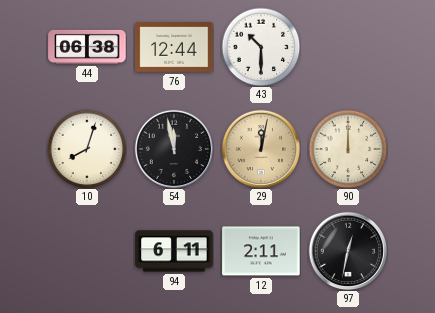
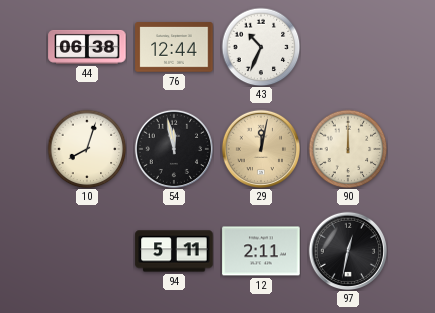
43: 10:30 -> 10:34 (261, 47)
94: 6:11 -> 5:11 (174, 251)
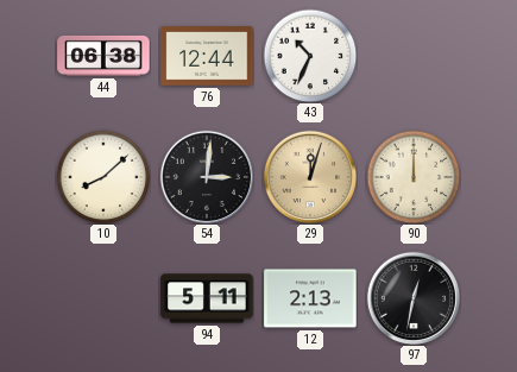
10: 8:03 -> 8:08 (103, 177)
54: 11:58 -> 3:01 (206, 176)
29: 12:02 -> 12:03 (309, 176)
12: 2:11 -> 2:13 (310, 298)
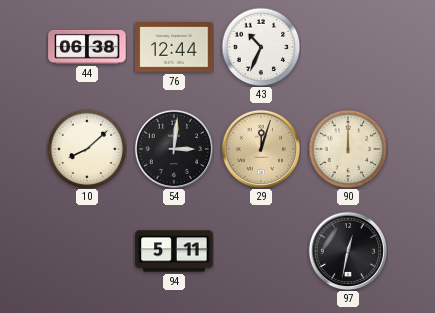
12: 2:13 -> none (310, 298)
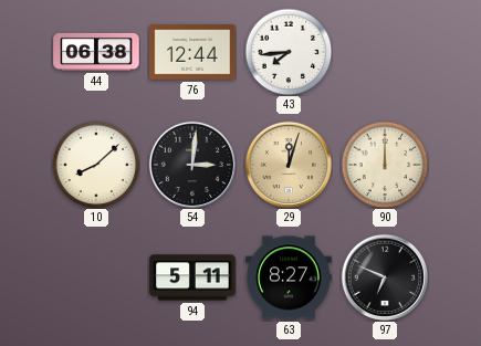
43: 10:34 -> 7:44 (289, 52)
63: none -> 8:27 (289, 277)
97: 12:32 -> 6:49 (384, 276)
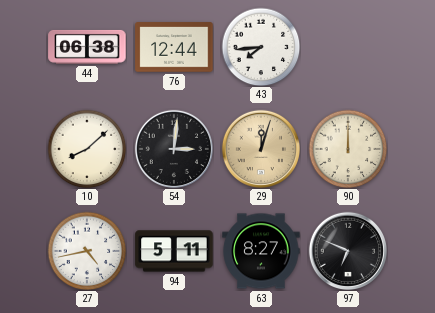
27: none -> 4:43 (87, 251)
